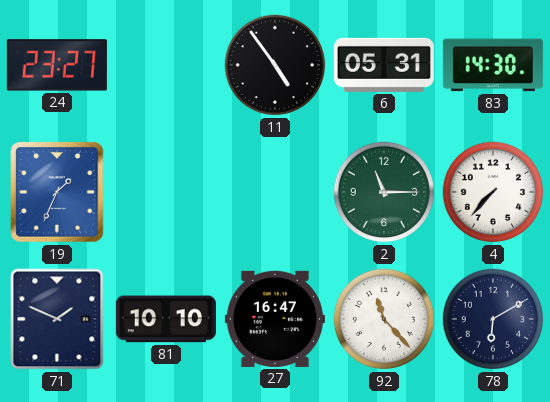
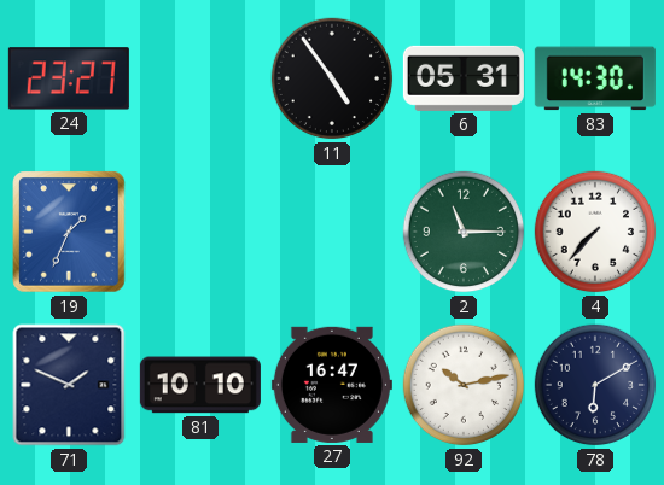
92: 11:23 -> 10:13 (464, 385)
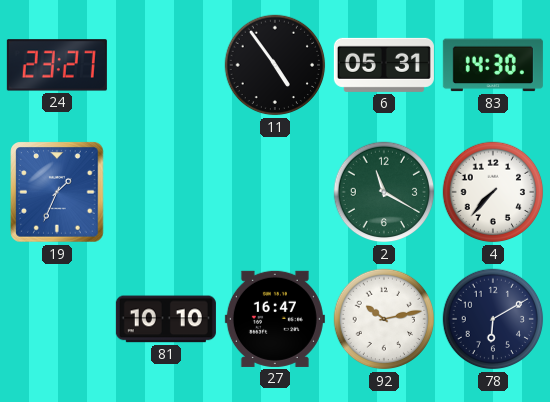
2: 11:15 -> 11:20 (384, 192)
71: 1:49 -> none (69, 385)
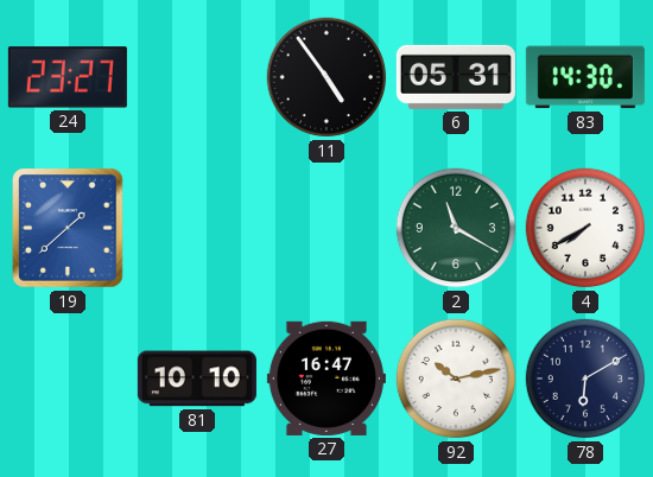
19: 1:34 -> 1:38 (68, 228)
4: 7:37 -> 7:40 (585, 228)
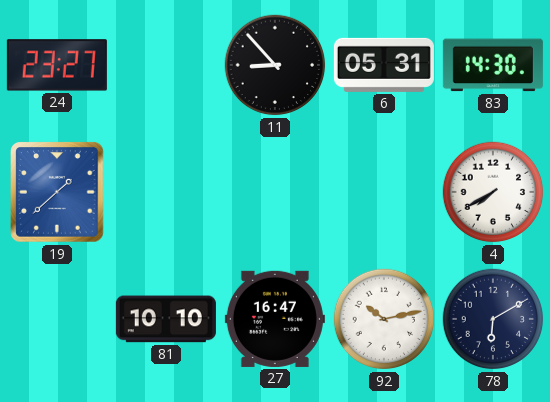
11: 4:54 -> 8:53 (275, 65)
2: 11:20 -> none (456, 228)
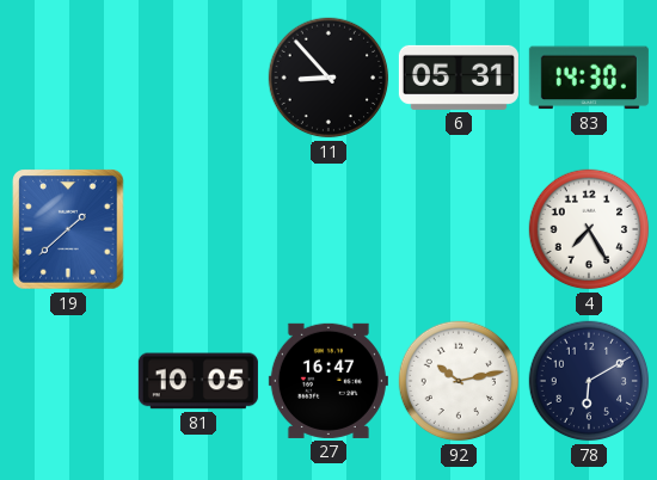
24: 23:27 -> none (57, 65)
4: 7:40 -> 7:25 (589, 229)
81: 10:10 -> 10:05 (198, 381)
